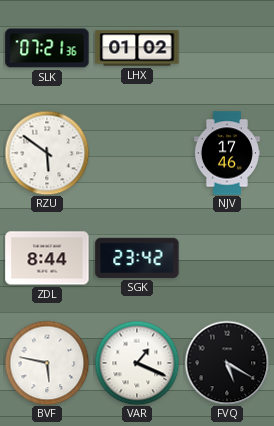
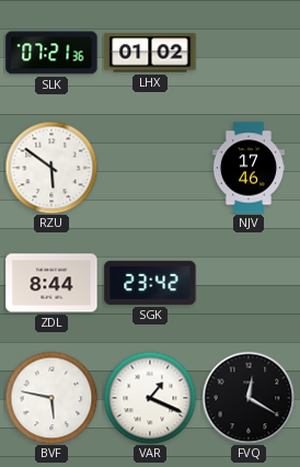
FVQ: 5:20 -> 12:20 (249, 398)
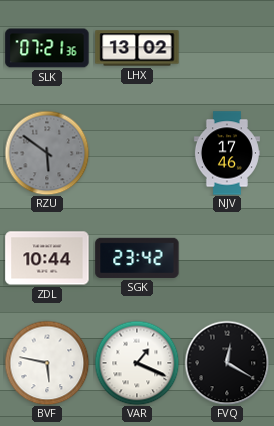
LHX: 01:02 -> 13:02 (137, 48)
RZU dial: white -> grey (47, 153)
ZDL: 8:44 -> 10:44 (47, 258)
